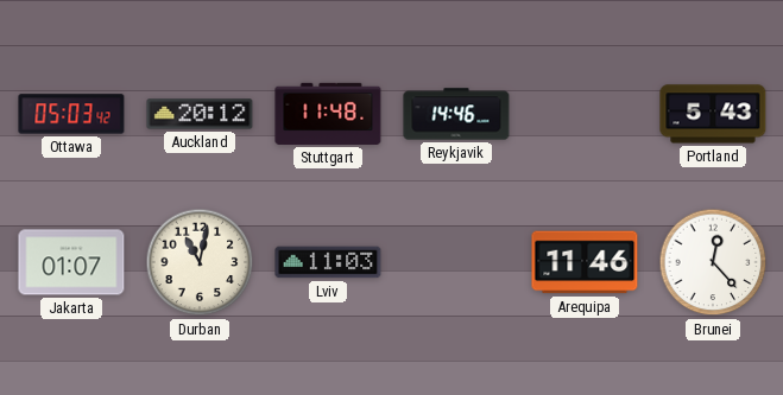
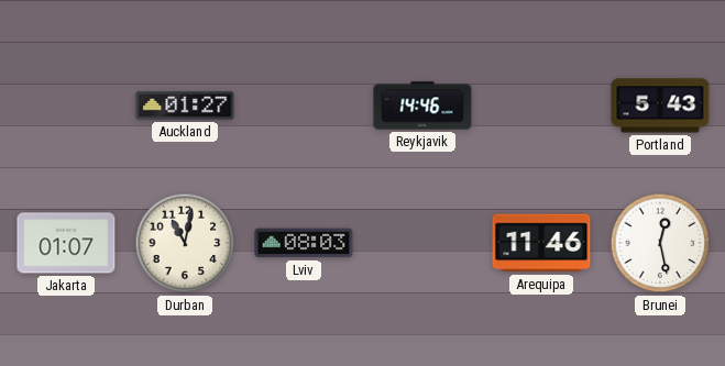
Ottawa: 05:03 -> none (71, 114)
Auckland: 20:12 -> 01:27 (185, 106)
Stuttgart: 11:48 -> none (328, 114)
Lviv: 11:03 -> 08:03 (304, 243)
Brunei: 12:23 -> 12:28 (660, 243)
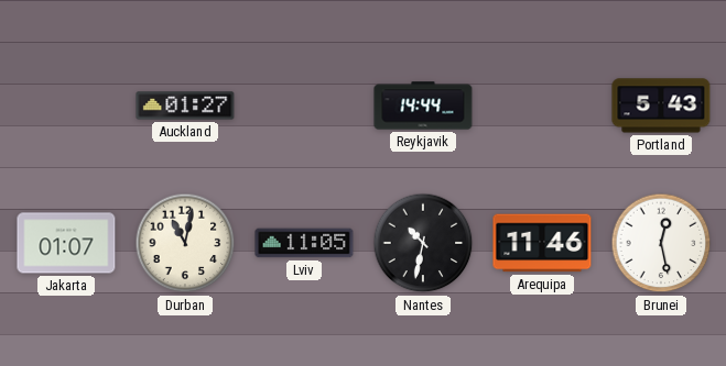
Reykjavik: 14:46 -> 14:44 (423, 106)
Lviv: 08:03 -> 11:05 (304, 243)
Nantes: none -> 10:32 (423, 243)
